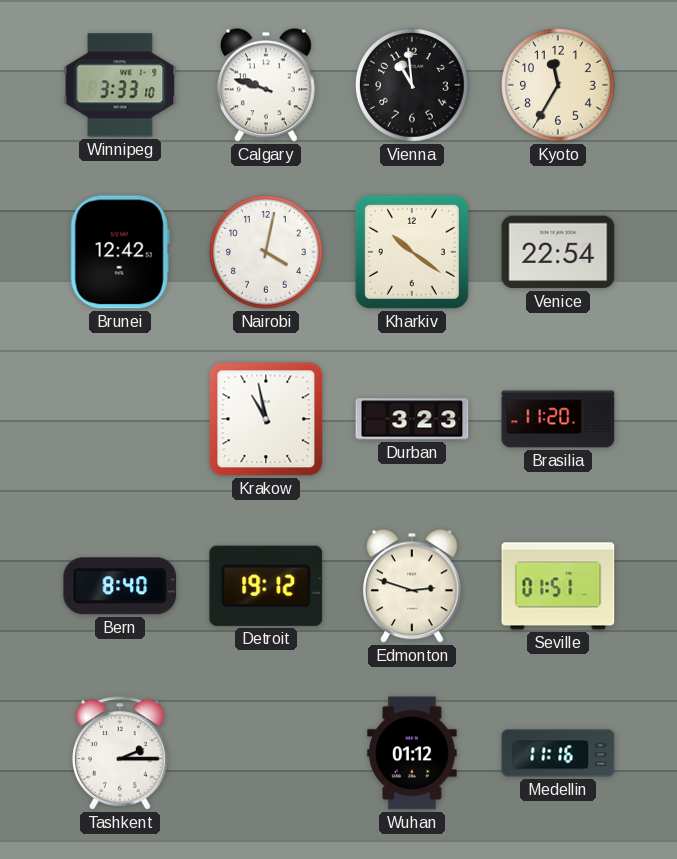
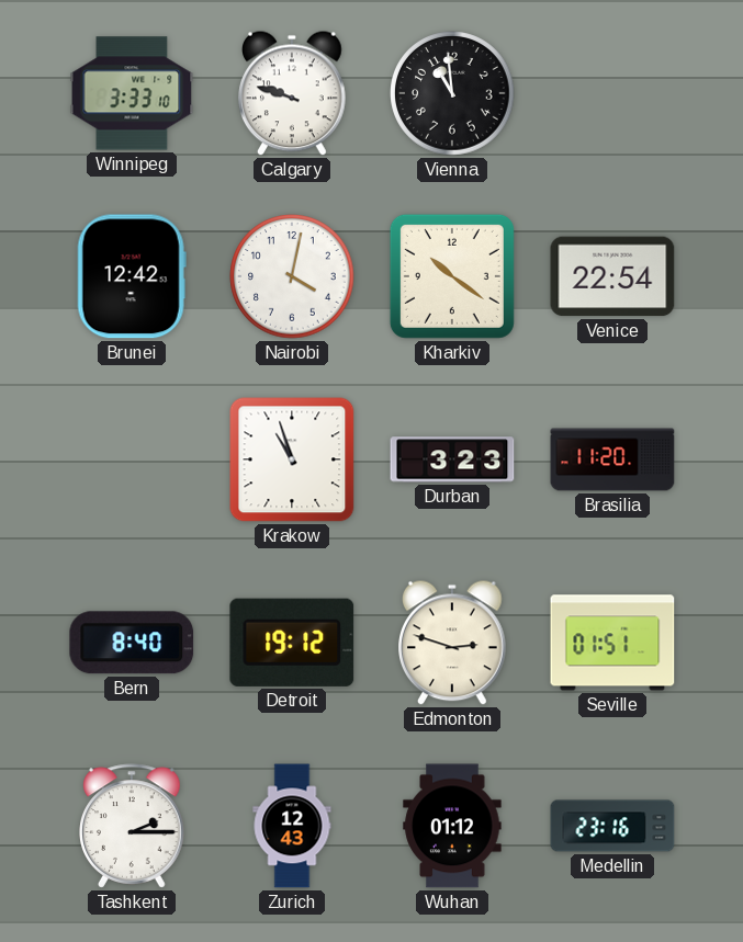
Kyoto: 11:35 -> none (558, 85)
Krakow: 10:58 -> 10:57 (292, 459)
Zurich: none -> 12:43 (292, 826)
Medellin: 11:16 -> 23:16 (612, 826)
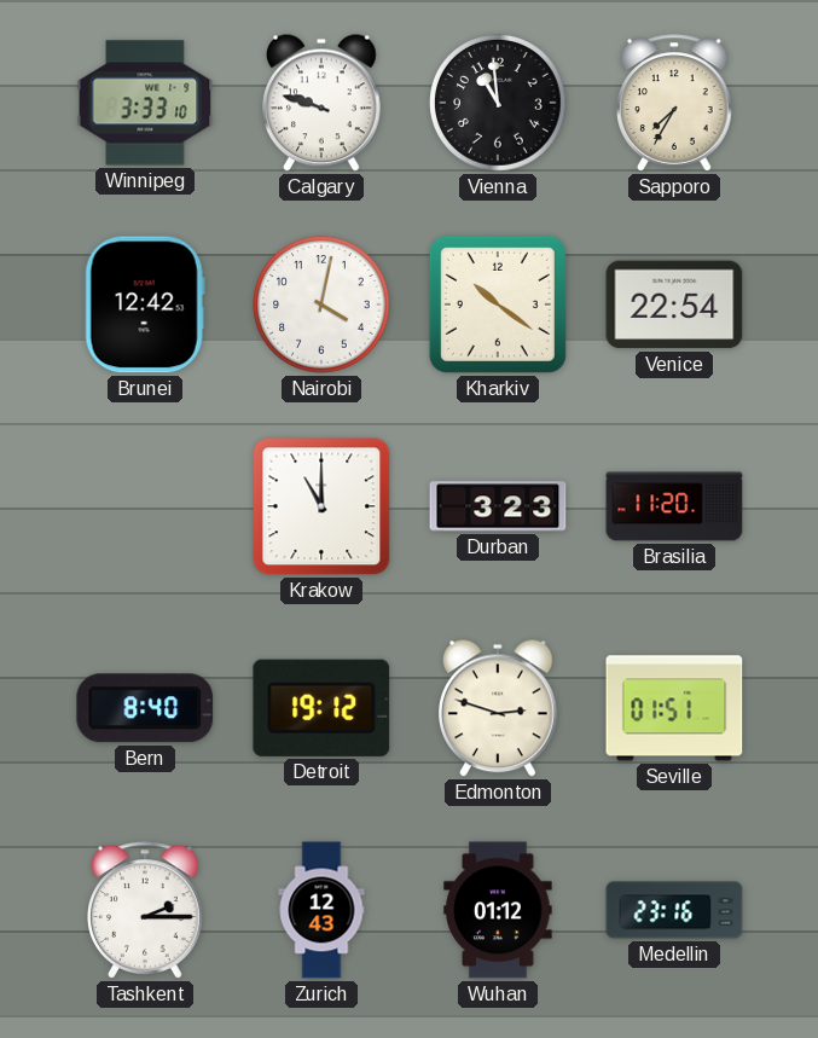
Sapporo: none -> 7:35 (674, 103)
Krakow: 10:57 -> 11:00 (321, 506)
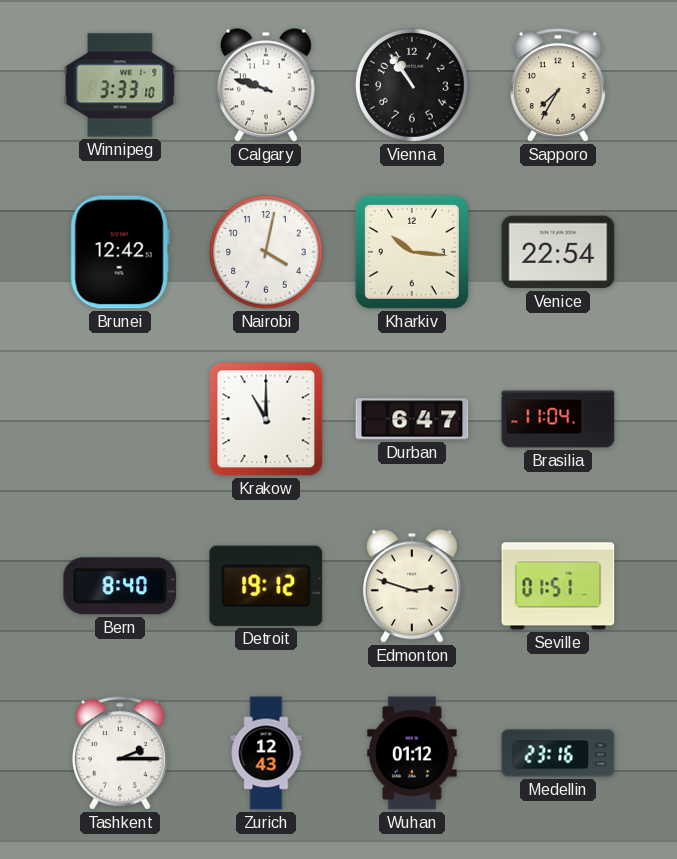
Vienna: 10:59 -> 10:54 (412, 85)
Kharkiv: 10:21 -> 10:16 (412, 252)
Durban: 3:23 -> 6:47 (412, 419)
Brasilia: 11:20 -> 11:04 (558, 419)
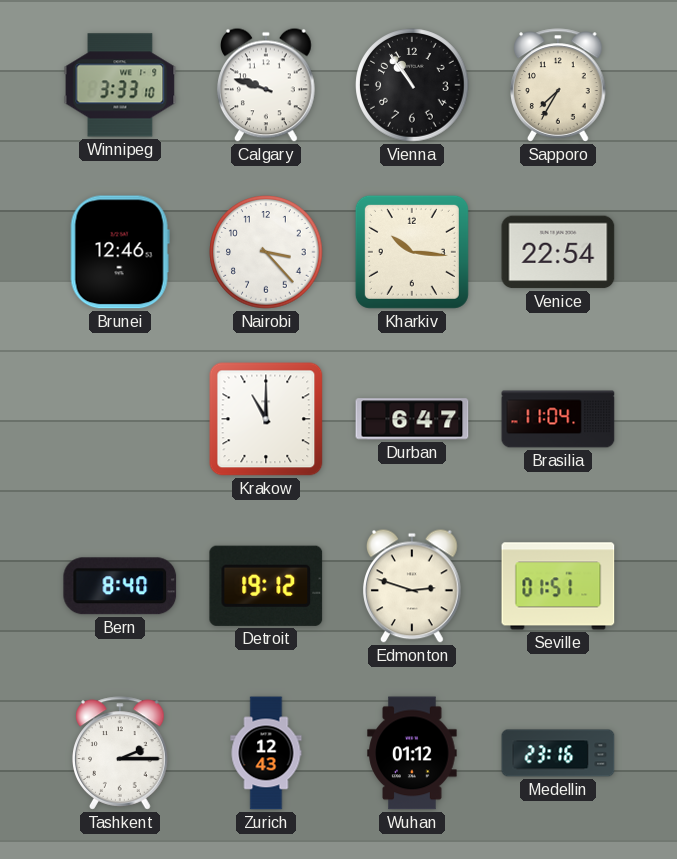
Brunei: 12:42 -> 12:46 (120, 252)
Nairobi: 4:02 -> 3:23 (266, 252)
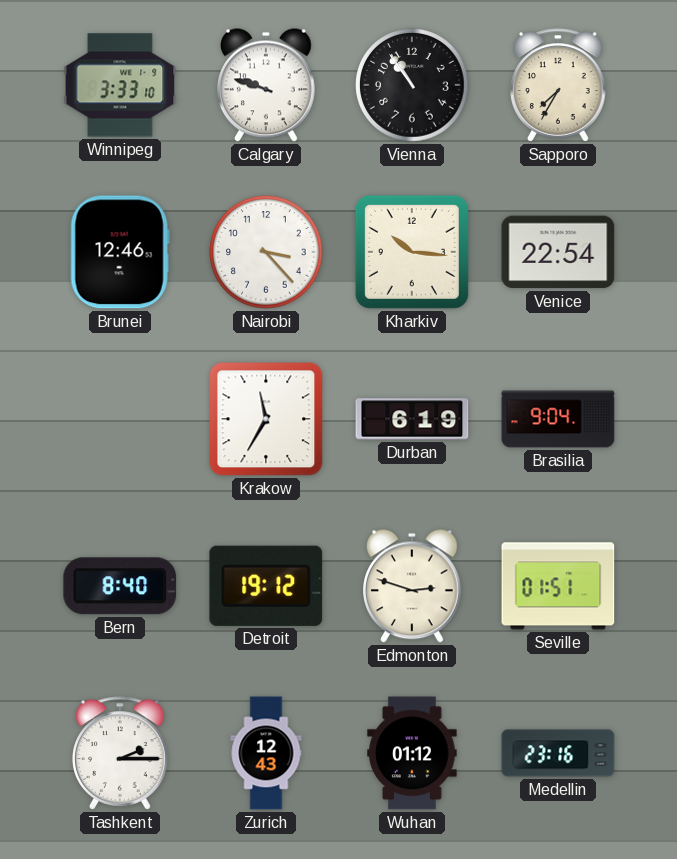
Krakow: 11:00 -> 11:35 (266, 419)
Durban: 6:47 -> 6:19 (412, 419)
Brasilia: 11:04 -> 9:04 (558, 419)
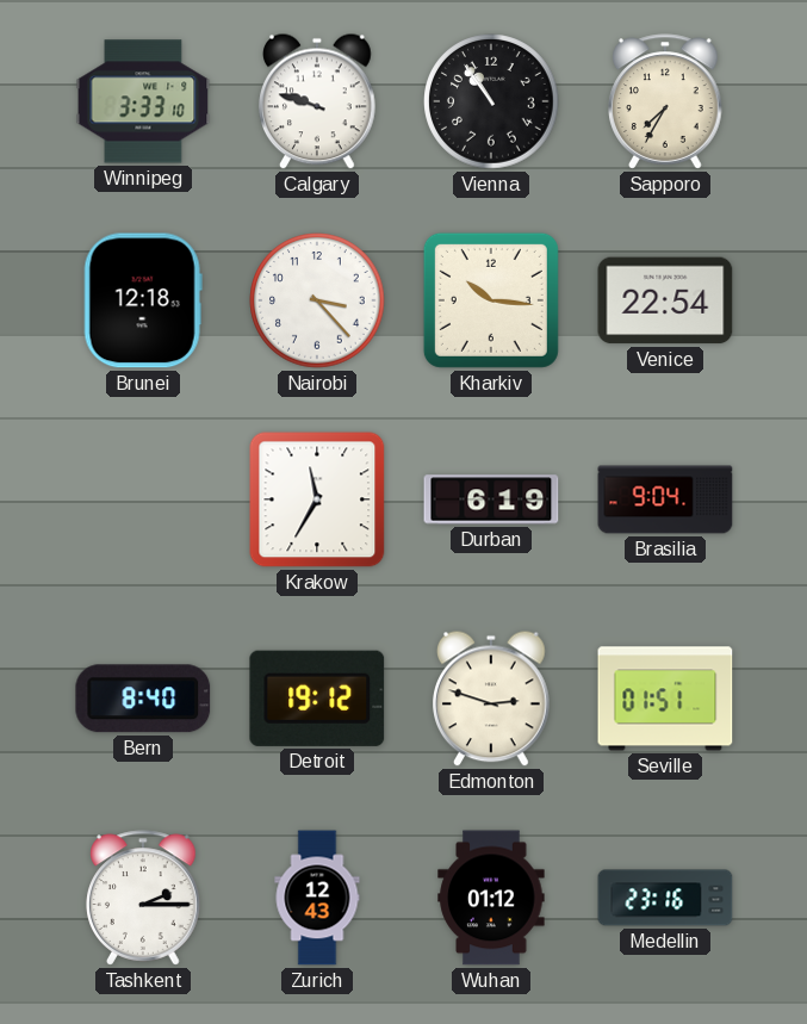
Brunei: 12:46 -> 12:18 (143, 300)
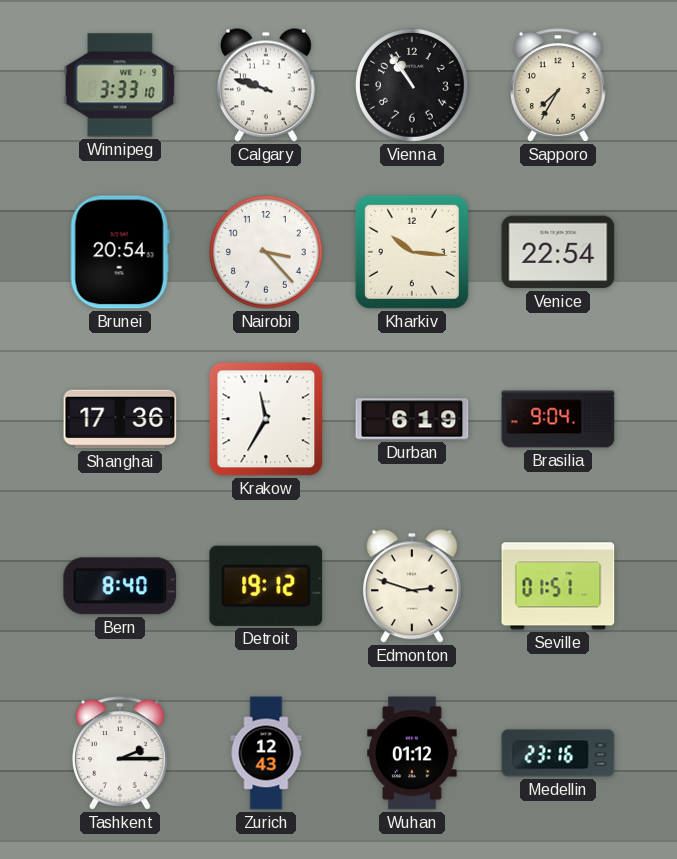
Brunei: 12:18 -> 20:54 (120, 252)
Shanghai: none -> 17:36 (120, 419)
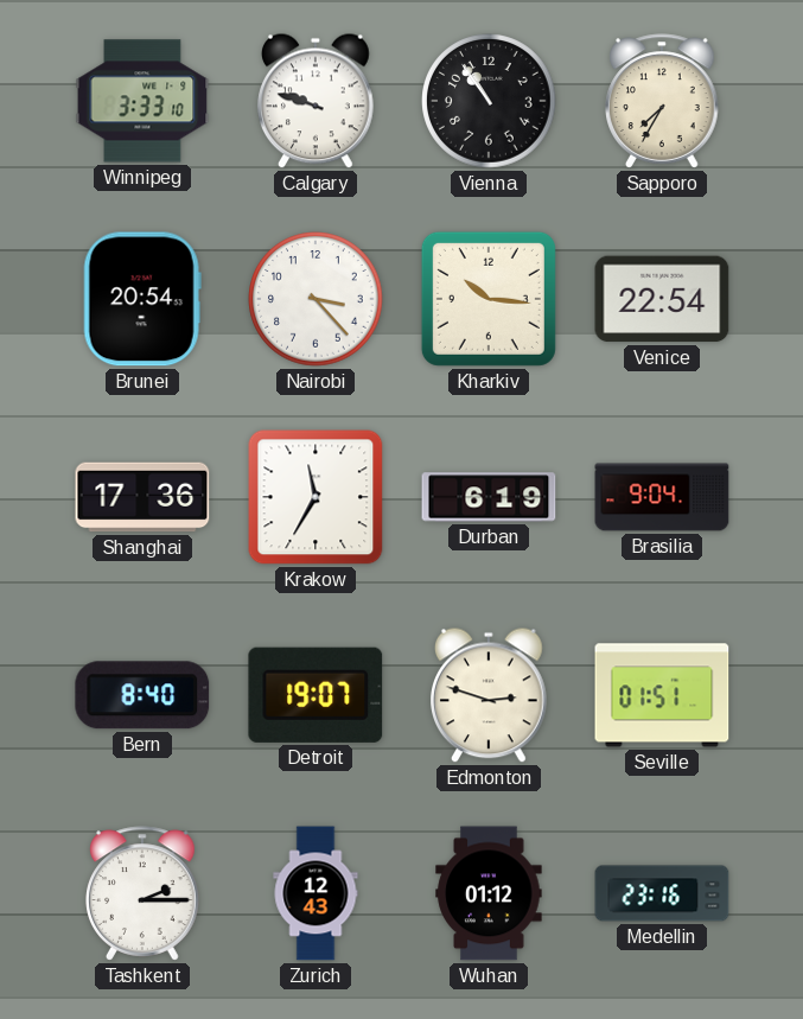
Detroit: 19:12 -> 19:07 (316, 695)
